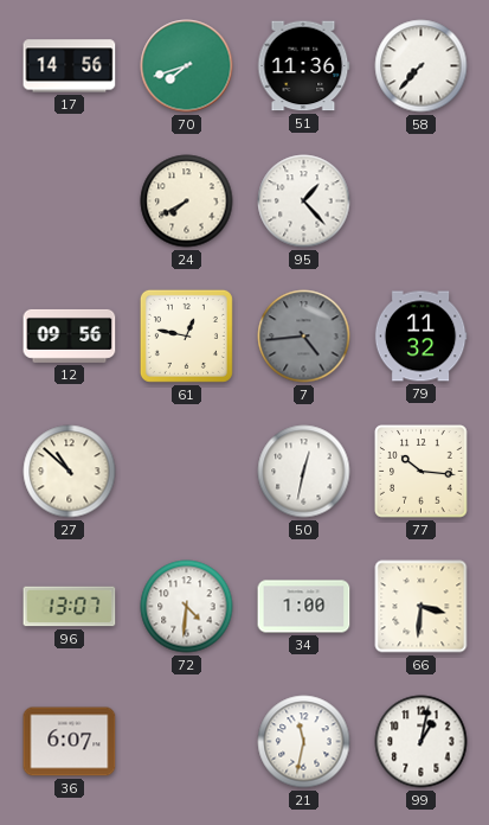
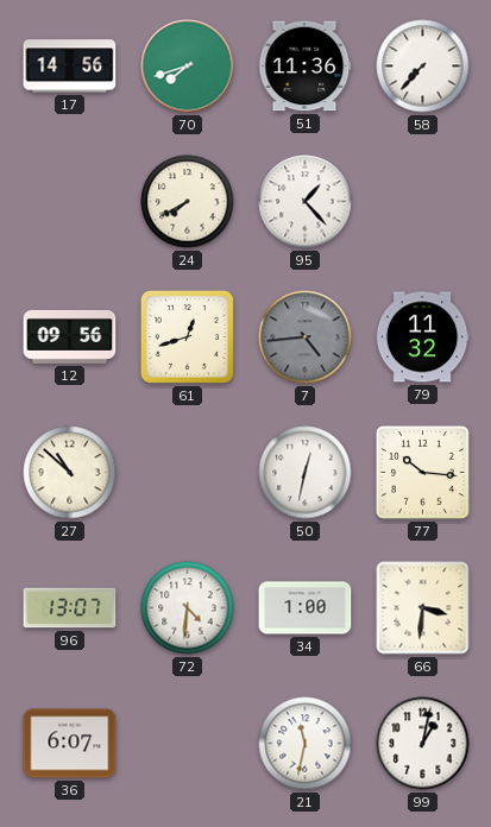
61: 12:47 -> 12:42 (187, 336)
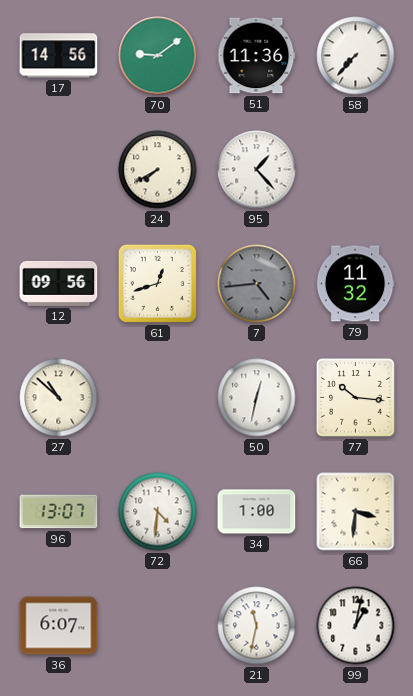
70: 7:42 -> 9:09 (158, 56)
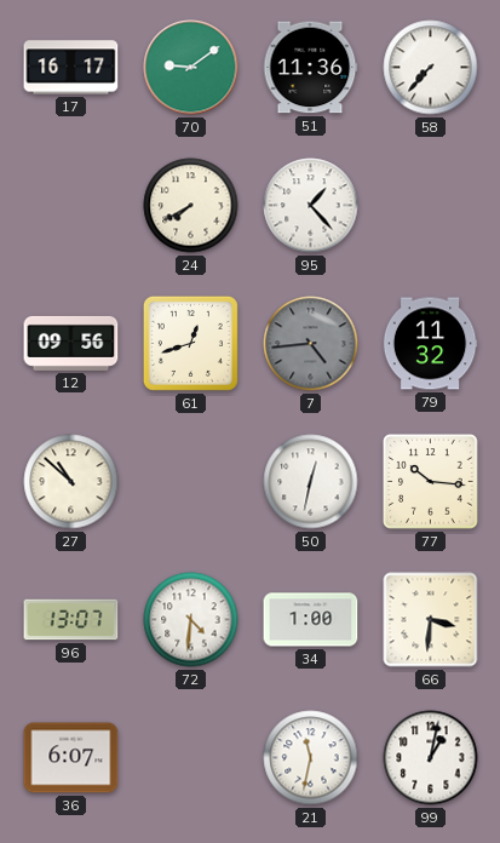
17: 14:56 -> 16:17 (71, 68)
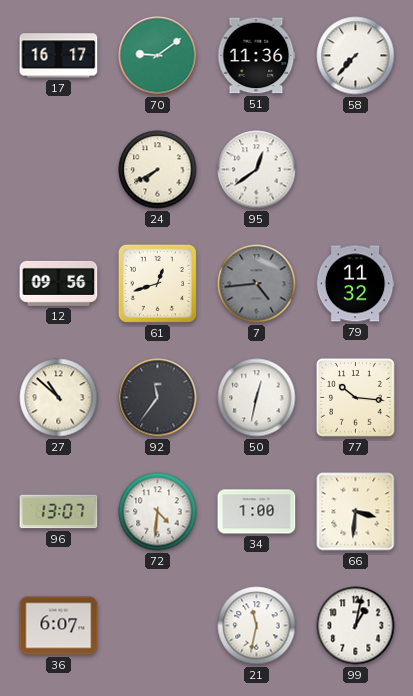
95: 1:23 -> 12:39 (257, 170)
92: none -> 11:36 (158, 398)
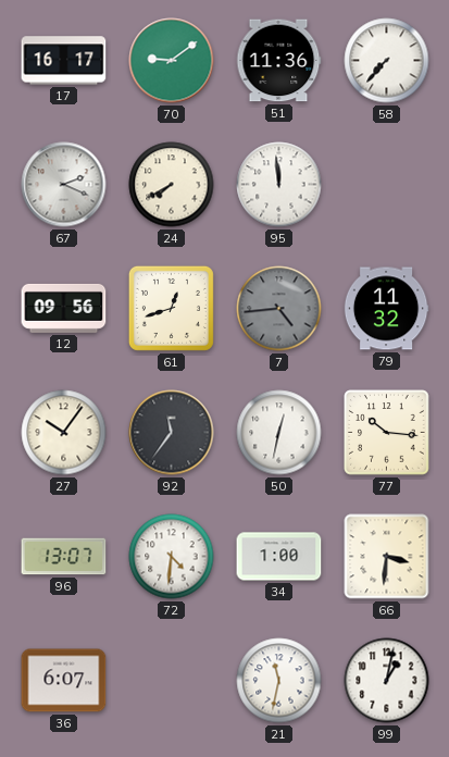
67: none -> 2:19 (64, 185)
95: 12:39 -> 11:59 (279, 185)
27: 10:52 -> 10:06 (64, 433)
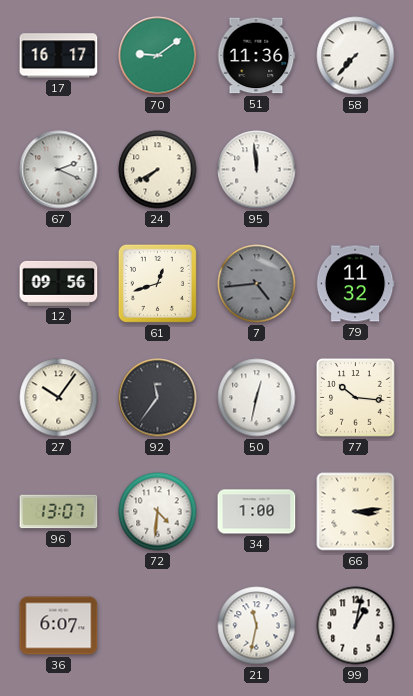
66: 3:31 -> 3:14 (356, 512)
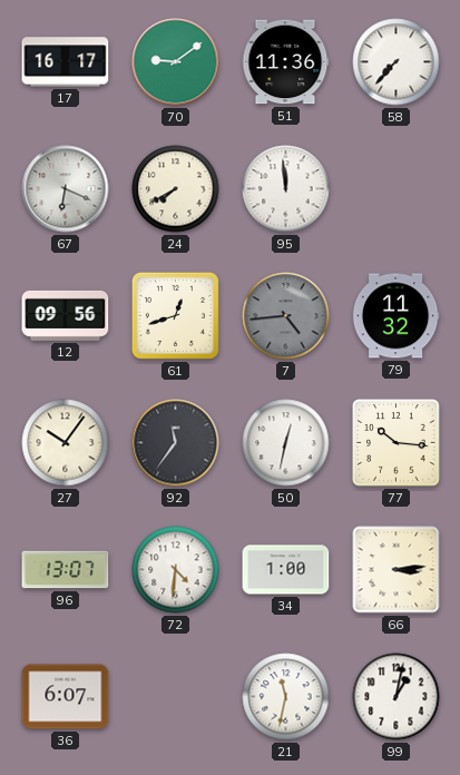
67: 2:19 -> 6:19 (66, 189)
